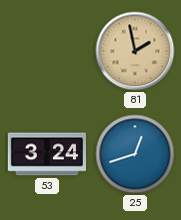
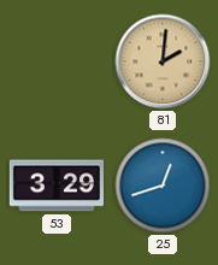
81: 1:58 -> 2:01 (163, 61)
53: 3:24 -> 3:29 (55, 185)
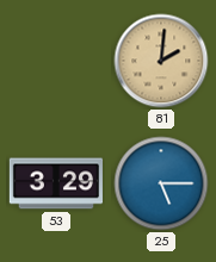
25: 12:42 -> 5:15 (161, 183)
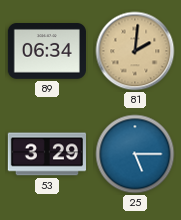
89: none -> 06:34 (47, 52)
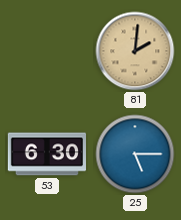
89: 06:34 -> none (47, 52)
53: 3:29 -> 6:30 (46, 154)
